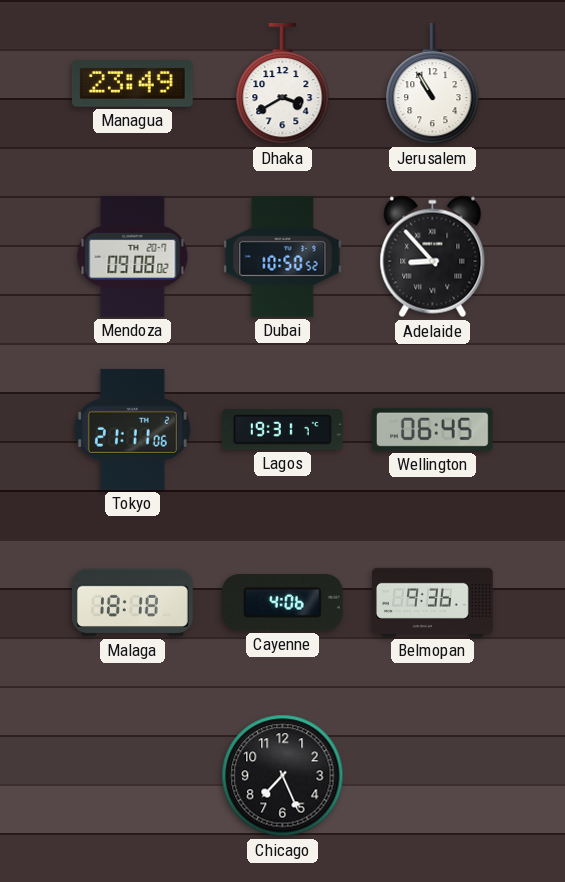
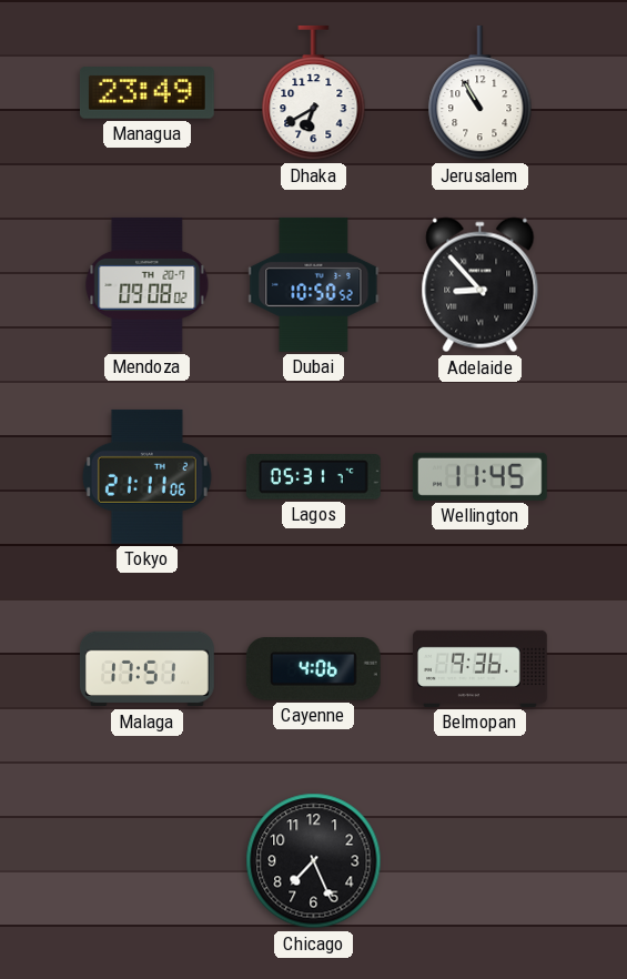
Dhaka: 3:40 -> 6:40 (314, 93)
Lagos: 19:31 -> 05:31 (313, 477)
Wellington: 06:45 -> 11:45 (479, 476)
Malaga: 18:18 -> 17:51 (148, 669)
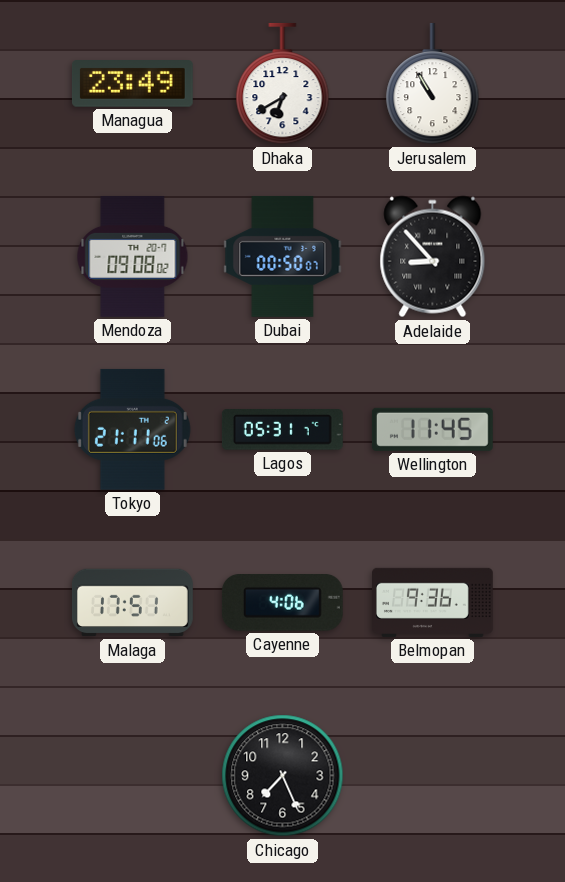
Dubai: 10:50 -> 00:50 (283, 257)
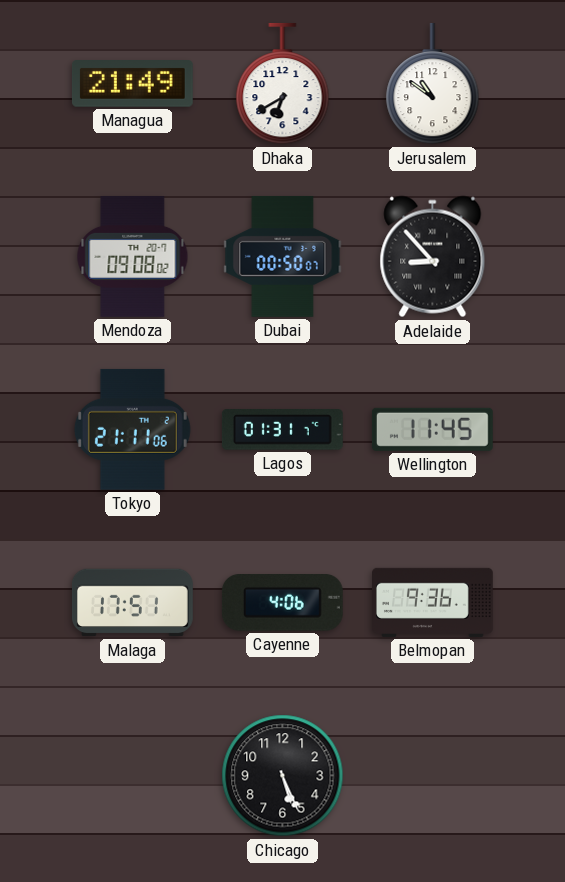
Managua: 23:49 -> 21:49 (132, 84)
Jerusalem: 10:55 -> 10:51 (433, 84)
Lagos: 05:31 -> 01:31 (282, 430)
Chicago: 7:26 -> 5:26 (283, 776)
